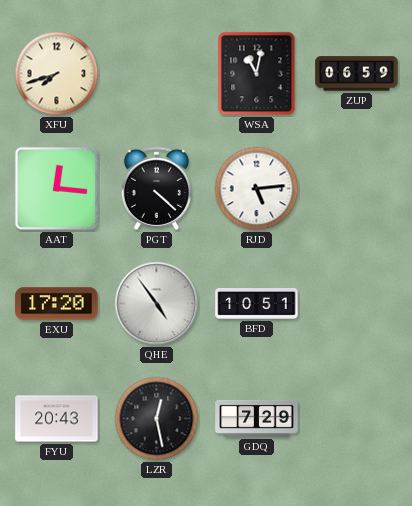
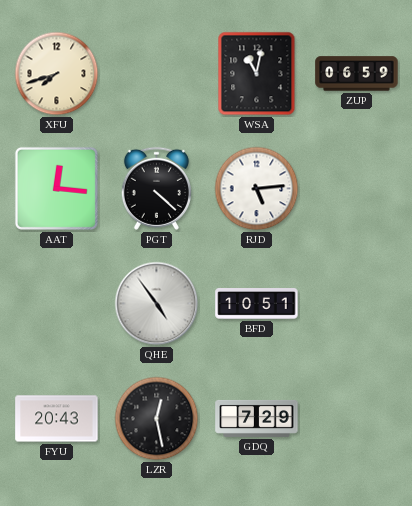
EXU: 17:20 -> none (57, 304)
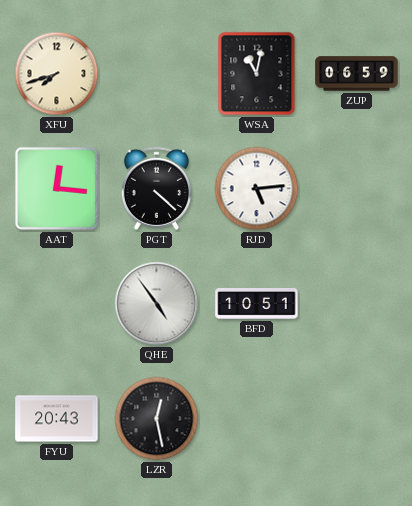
GDQ: 7:29 -> none (257, 418)
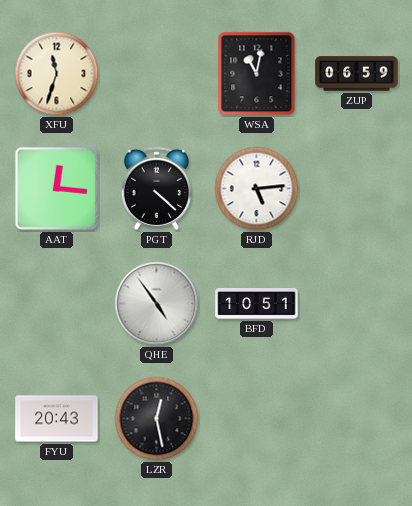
XFU: 7:42 -> 11:33 (57, 74)
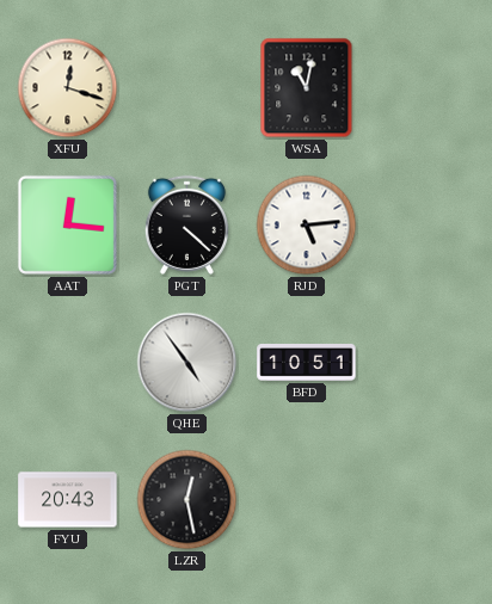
XFU: 11:33 -> 12:18 (68, 88)
ZUP: 06:59 -> none (357, 74)
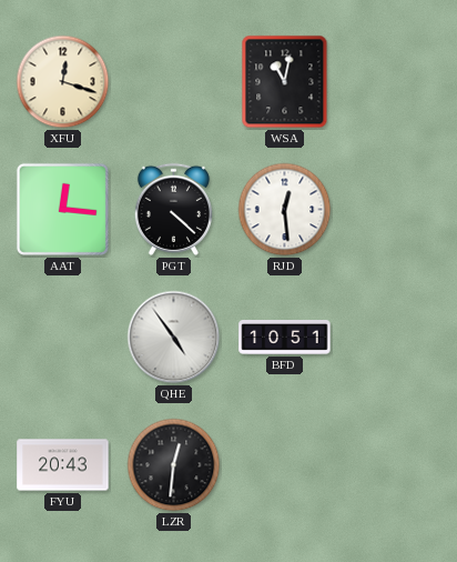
RJD: 5:14 -> 12:29 (285, 210)
LZR: 12:28 -> 12:31 (174, 465)
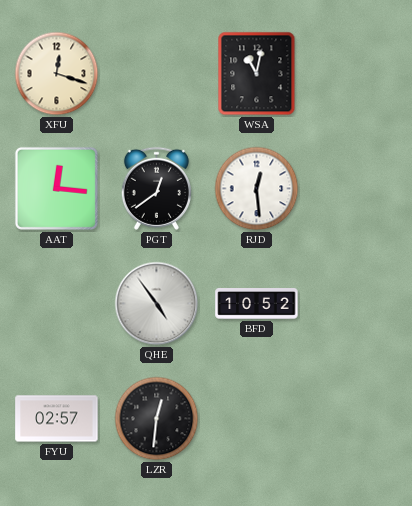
PGT: 4:22 -> 12:39 (156, 188)
BFD: 10:51 -> 10:52 (257, 304)
FYU: 20:43 -> 02:57 (57, 419)
